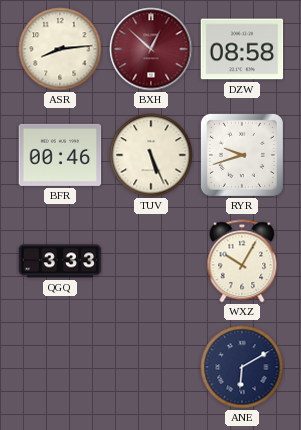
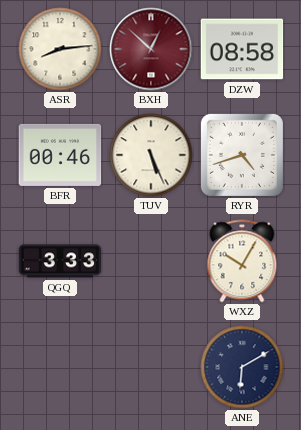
RYR: 9:42 -> 4:42 (242, 155)
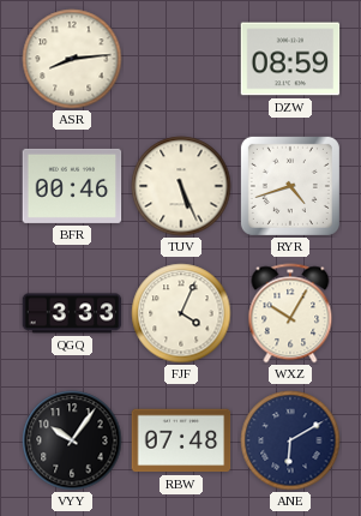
BXH: 12:52 -> none (151, 49)
DZW: 08:58 -> 08:59 (290, 59)
FJF: none -> 4:04 (181, 313)
VYY: none -> 10:06 (72, 440)
RBW: none -> 07:48 (181, 440)
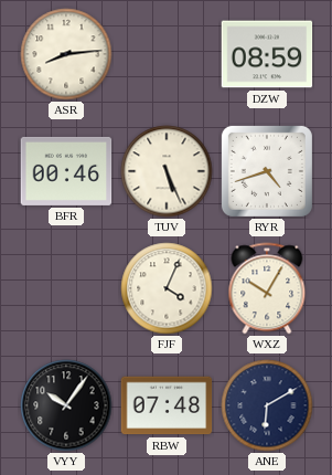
QGQ: 3:33 -> none (72, 313)
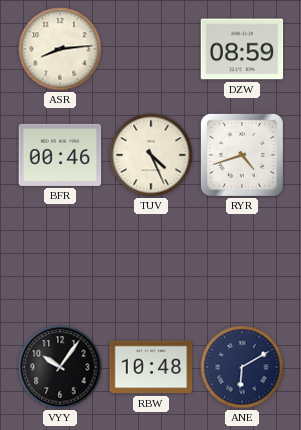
TUV: 5:26 -> 4:26 (151, 155)
FJF: 4:04 -> none (167, 288)
WXZ: 10:05 -> none (267, 288)
RBW: 07:48 -> 10:48 (151, 367)
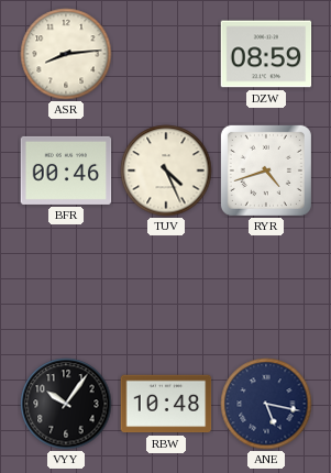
ANE: 6:10 -> 5:17 (266, 404)
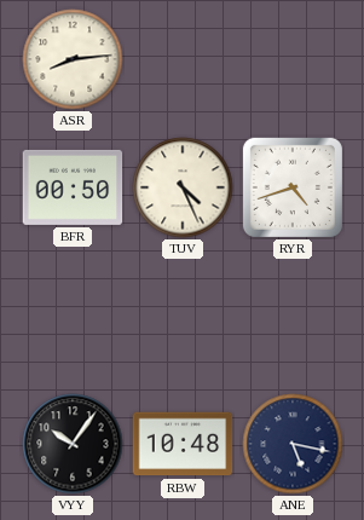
DZW: 08:59 -> none (266, 54)
BFR: 00:46 -> 00:50 (73, 187)
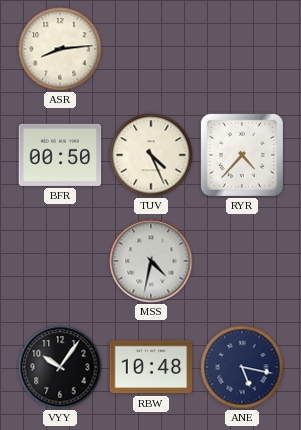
RYR: 4:42 -> 4:37 (242, 155)
MSS: none -> 4:32 (151, 261)
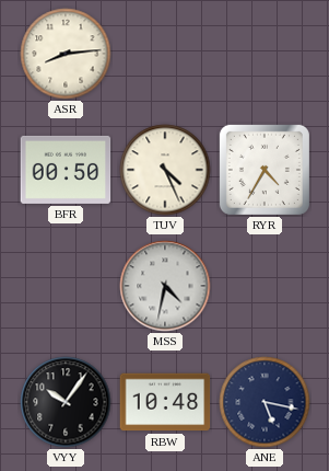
RYR: 4:37 -> 4:35 (265, 170)
